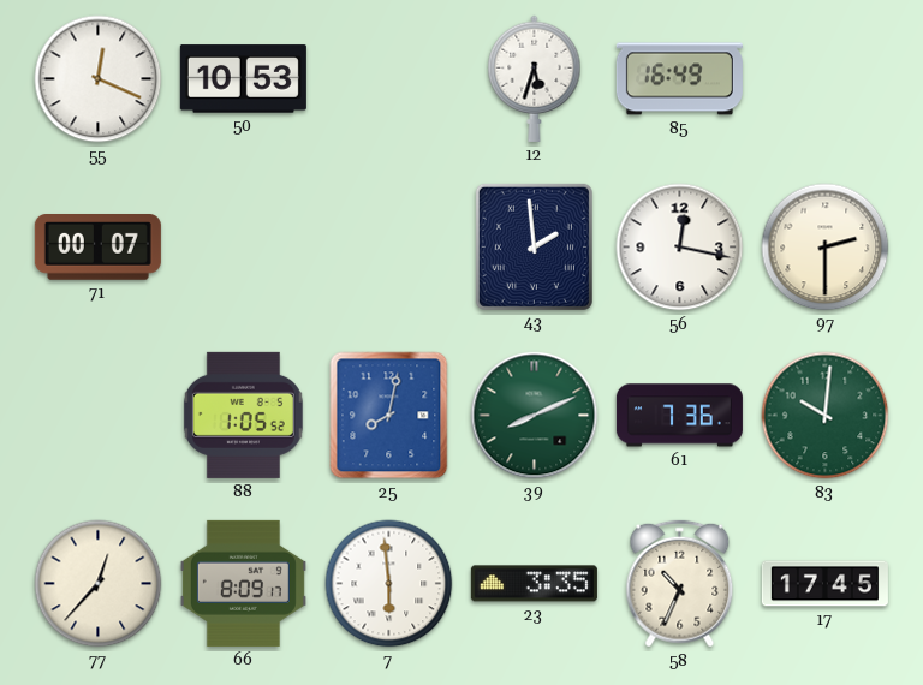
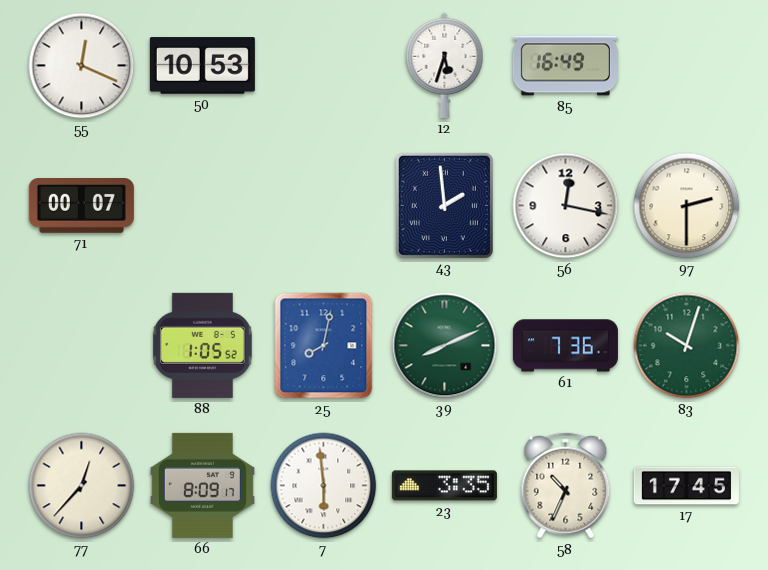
83: 10:01 -> 10:03 (687, 346)
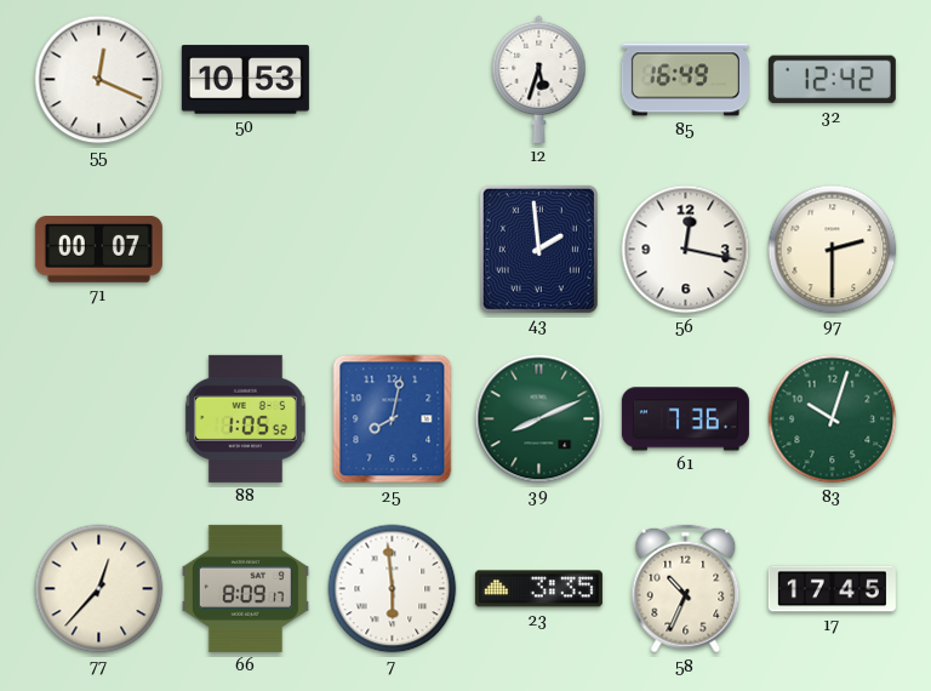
32: none -> 12:42 (832, 80)
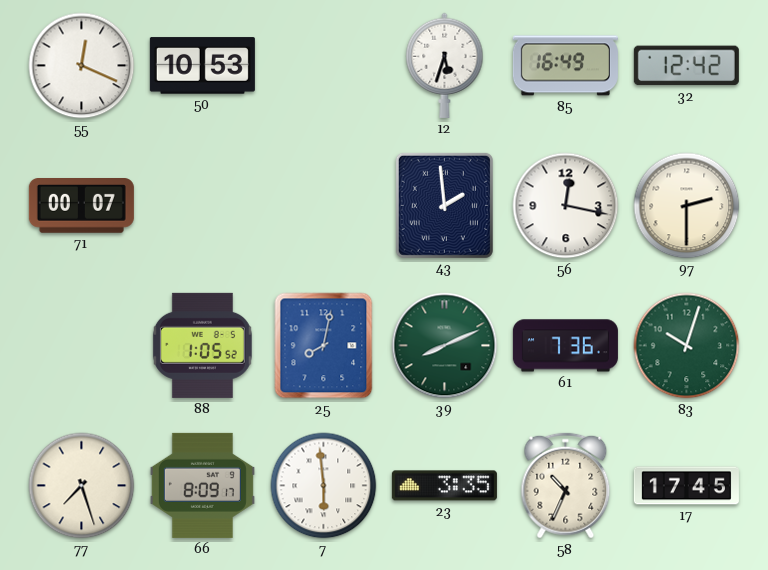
77: 12:37 -> 7:27 (82, 486)
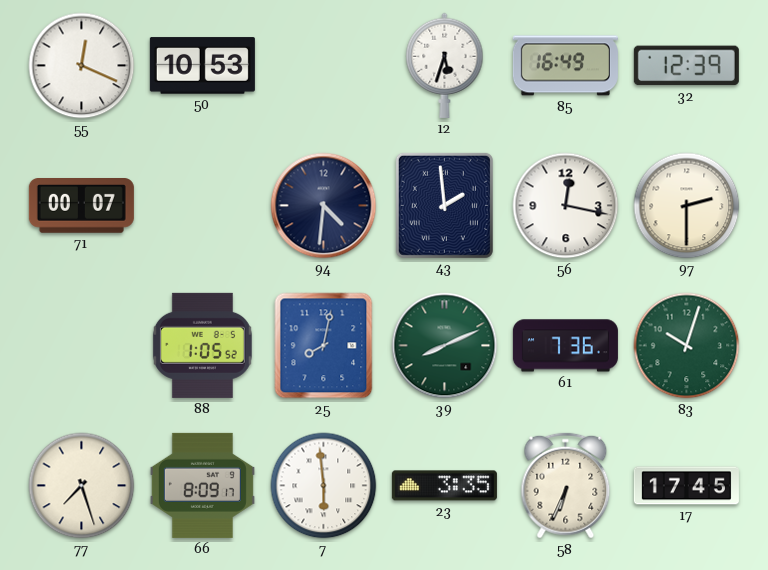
32: 12:42 -> 12:39 (686, 66)
94: none -> 4:31 (324, 206)
58: 10:34 -> 6:34 (566, 486)
